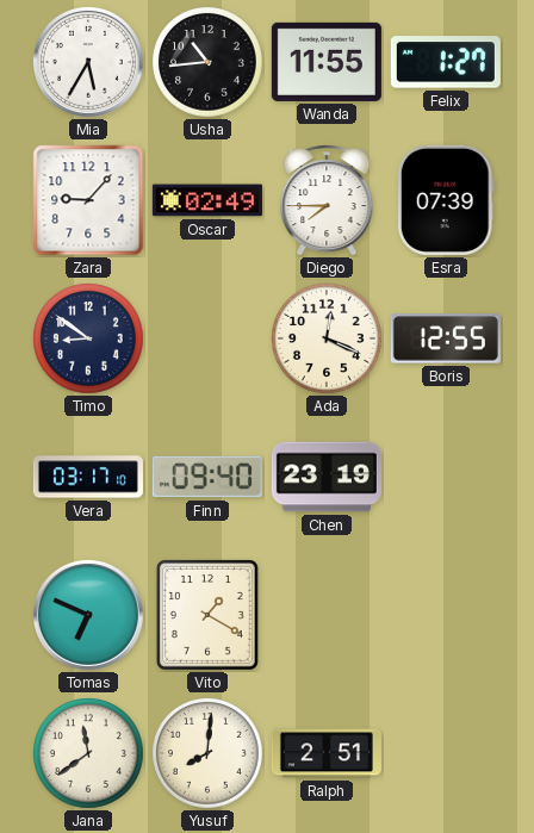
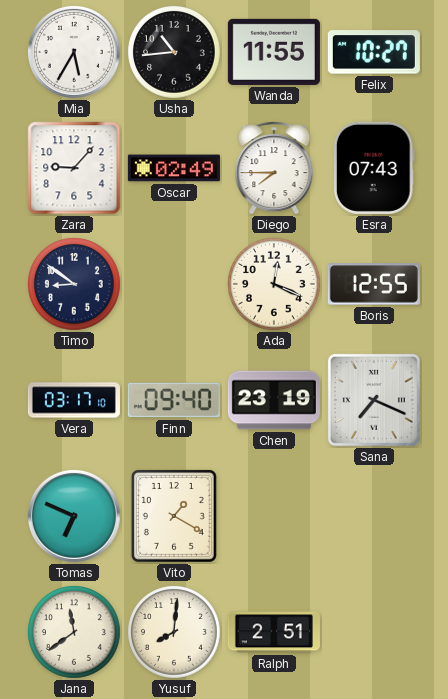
Felix: 1:27 -> 10:27 (374, 52)
Esra: 07:39 -> 07:43 (374, 168)
Sana: none -> 7:19 (374, 400)
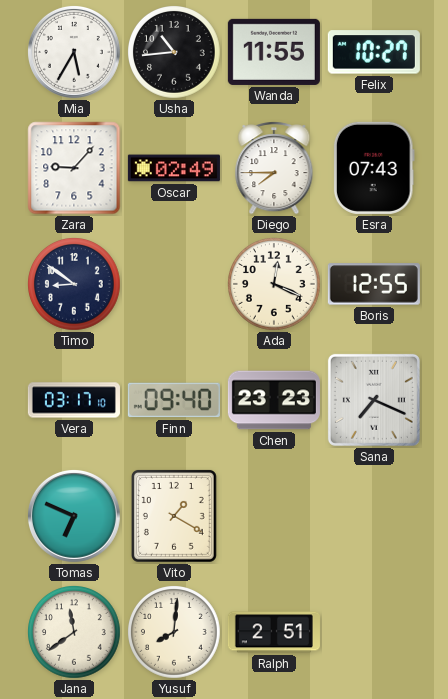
Chen: 23:19 -> 23:23 (274, 400)
